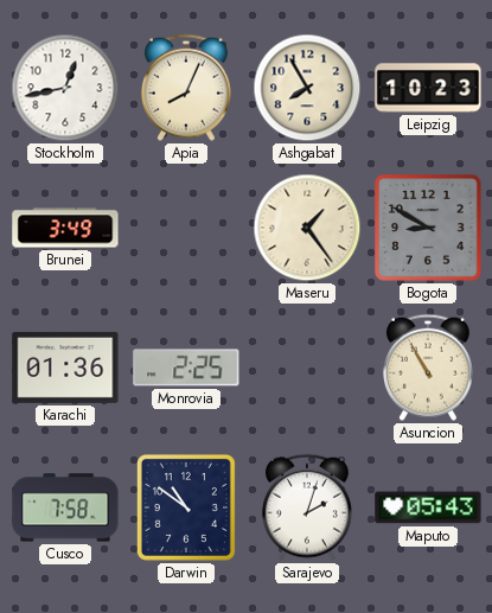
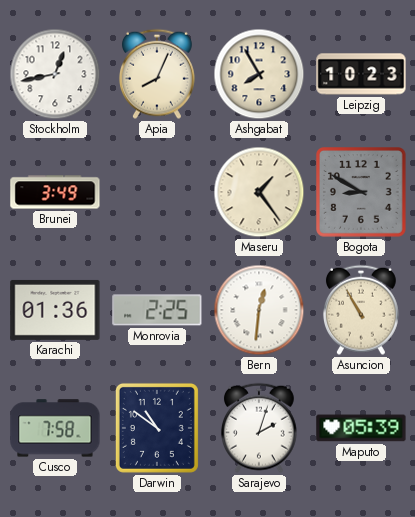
Bern: none -> 12:31 (259, 310)
Maputo: 05:43 -> 05:39 (361, 428)
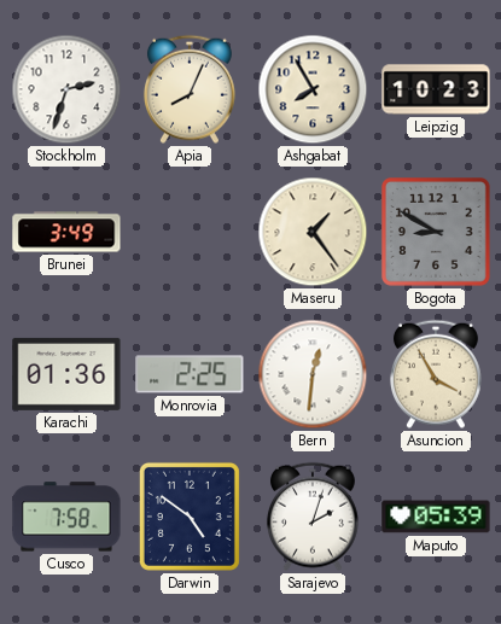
Stockholm: 12:43 -> 2:33 (66, 89)
Asuncion: 10:55 -> 3:55 (436, 374)
Darwin: 10:51 -> 4:51 (190, 517)
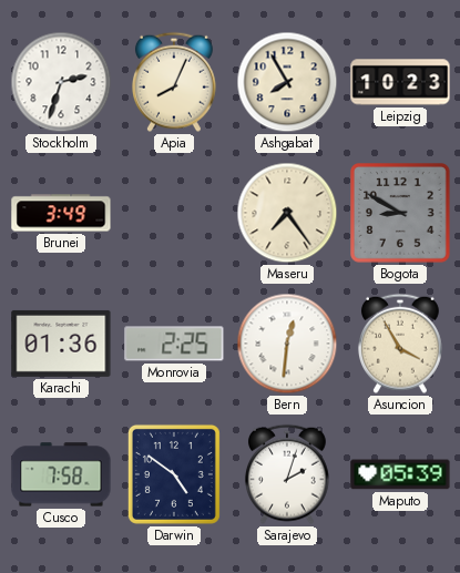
Maseru: 1:24 -> 7:24 (287, 213)
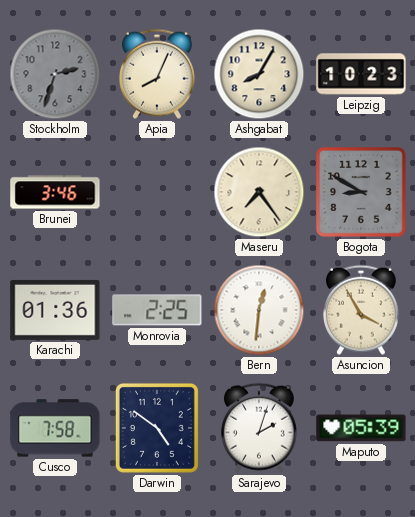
Stockholm dial: white -> grey (55, 74)
Ashgabat: 7:55 -> 8:05 (259, 74)
Brunei: 3:49 -> 3:46 (55, 192)
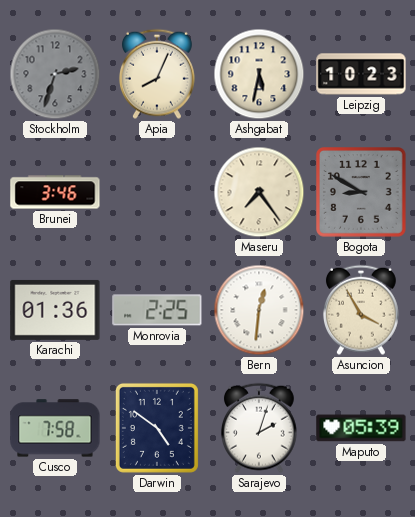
Ashgabat: 8:05 -> 5:32 (259, 74)
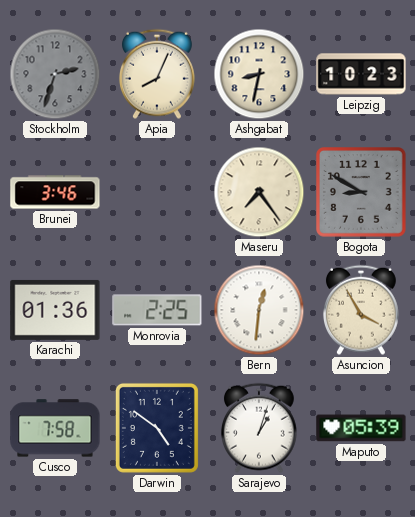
Ashgabat: 5:32 -> 8:32 (259, 74)
Sarajevo: 2:03 -> 1:03 (259, 428)
